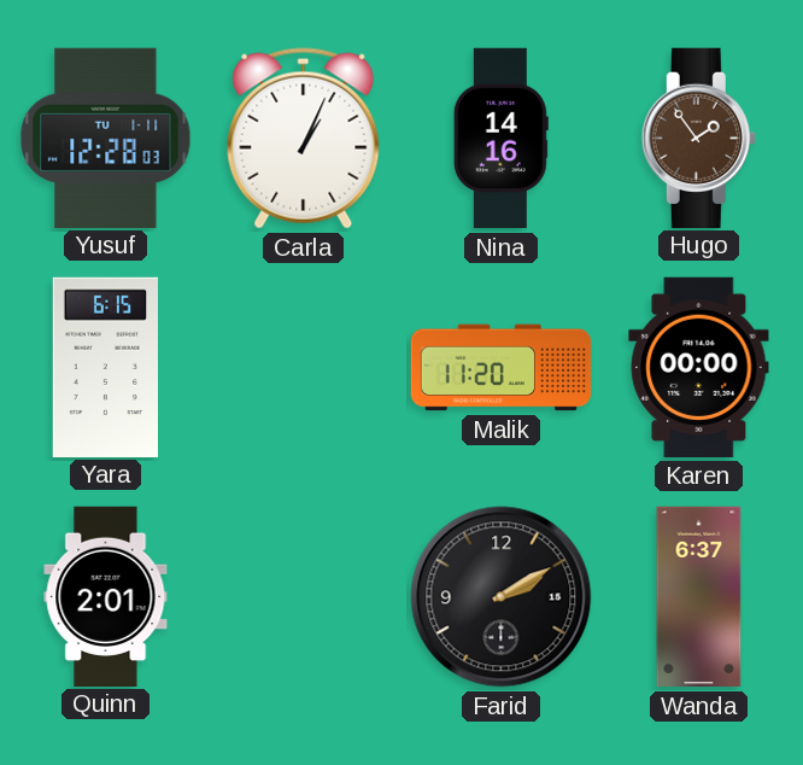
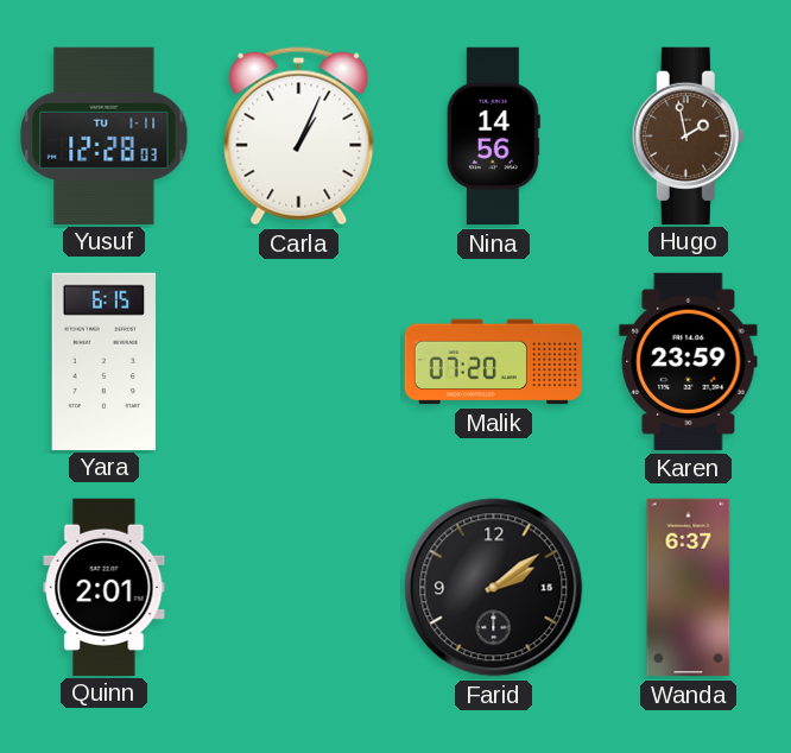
Nina: 14:16 -> 14:56 (493, 137)
Hugo: 1:54 -> 1:58 (688, 135)
Malik: 11:20 -> 07:20 (493, 362)
Karen: 00:00 -> 23:59 (689, 361)
Farid: 2:10 -> 2:09 (494, 588)
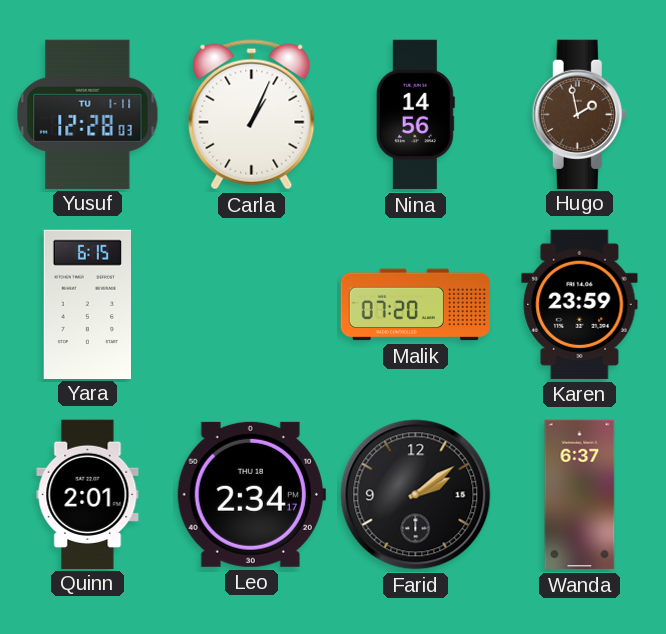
Leo: none -> 2:34 (251, 494)
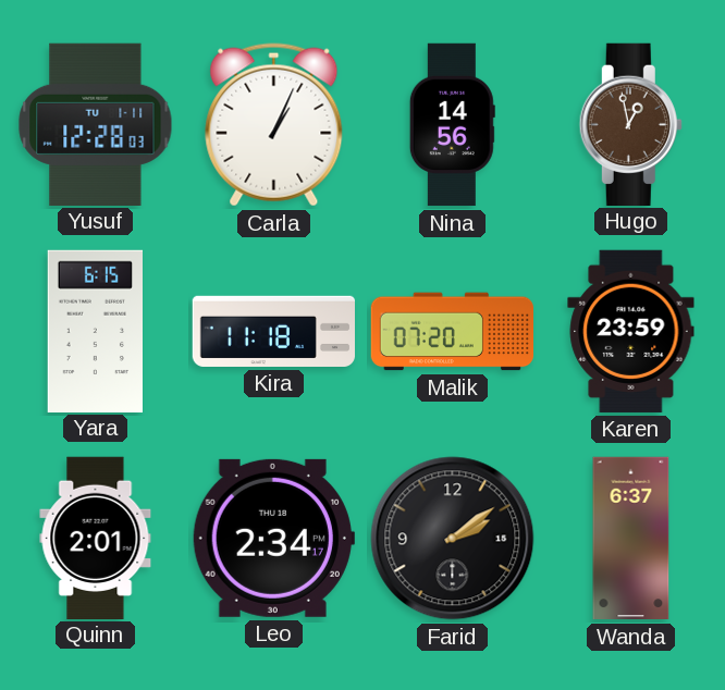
Hugo: 1:58 -> 12:58 (630, 124)
Kira: none -> 11:18 (273, 331)
